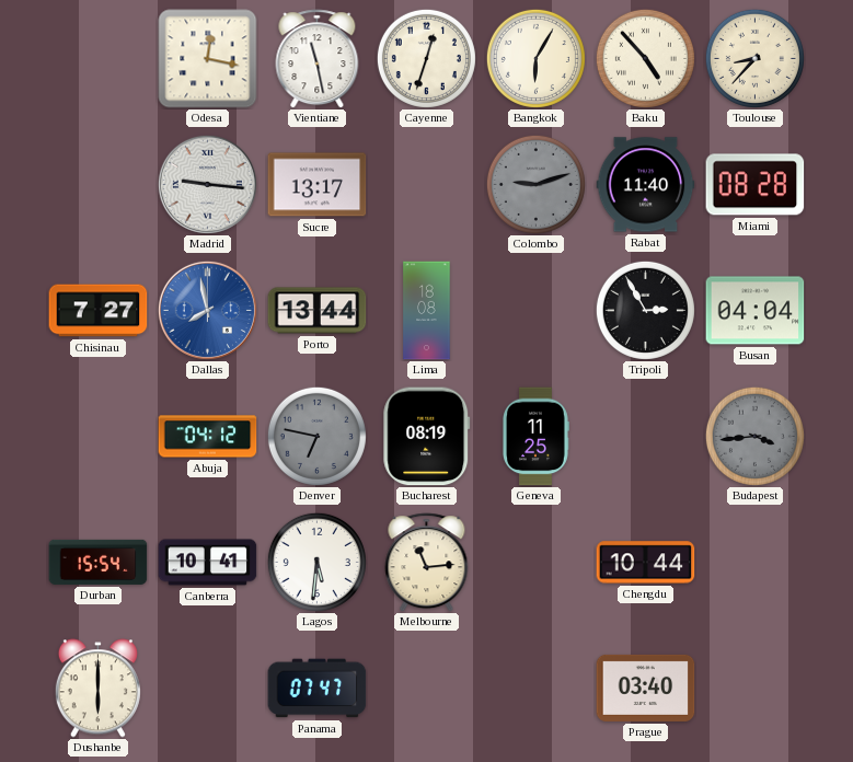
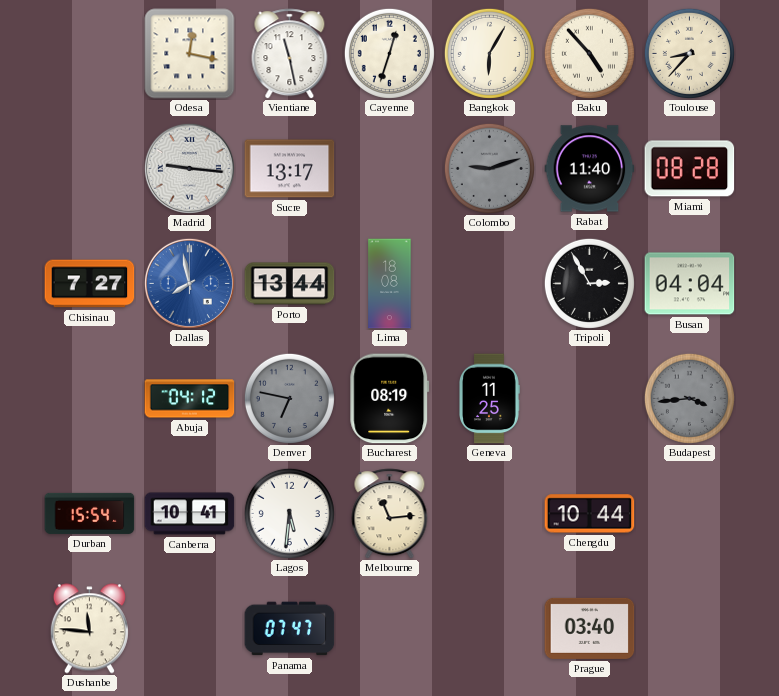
Dushanbe: 6:00 -> 11:46 (89, 629)
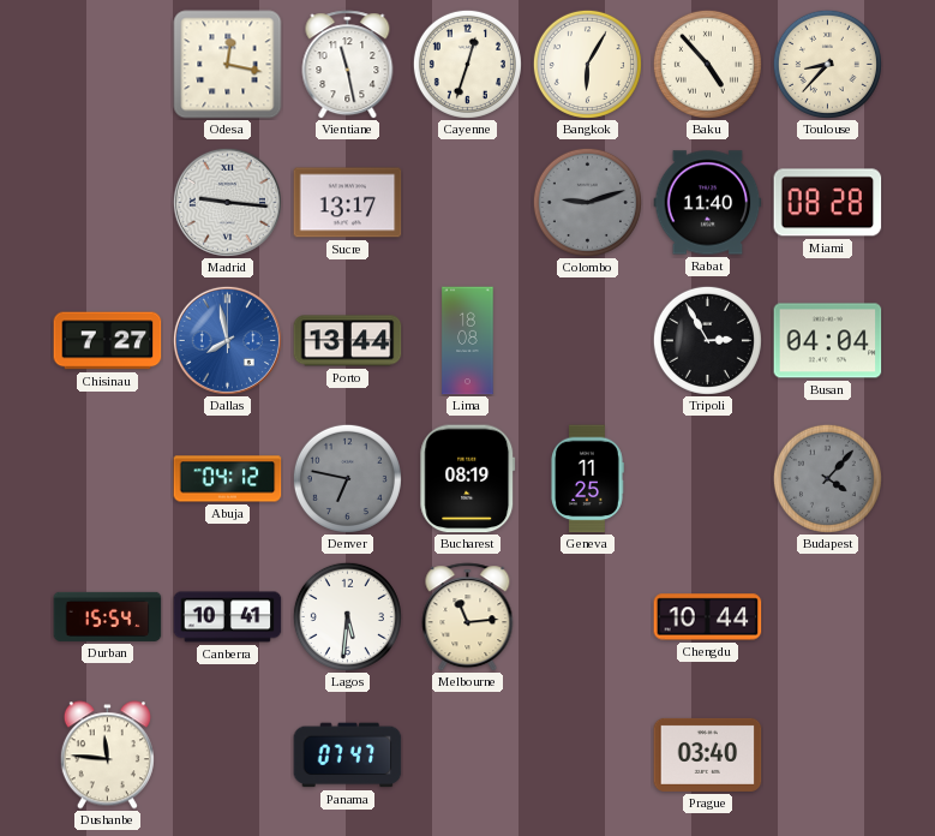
Budapest: 3:44 -> 4:07 (827, 478)
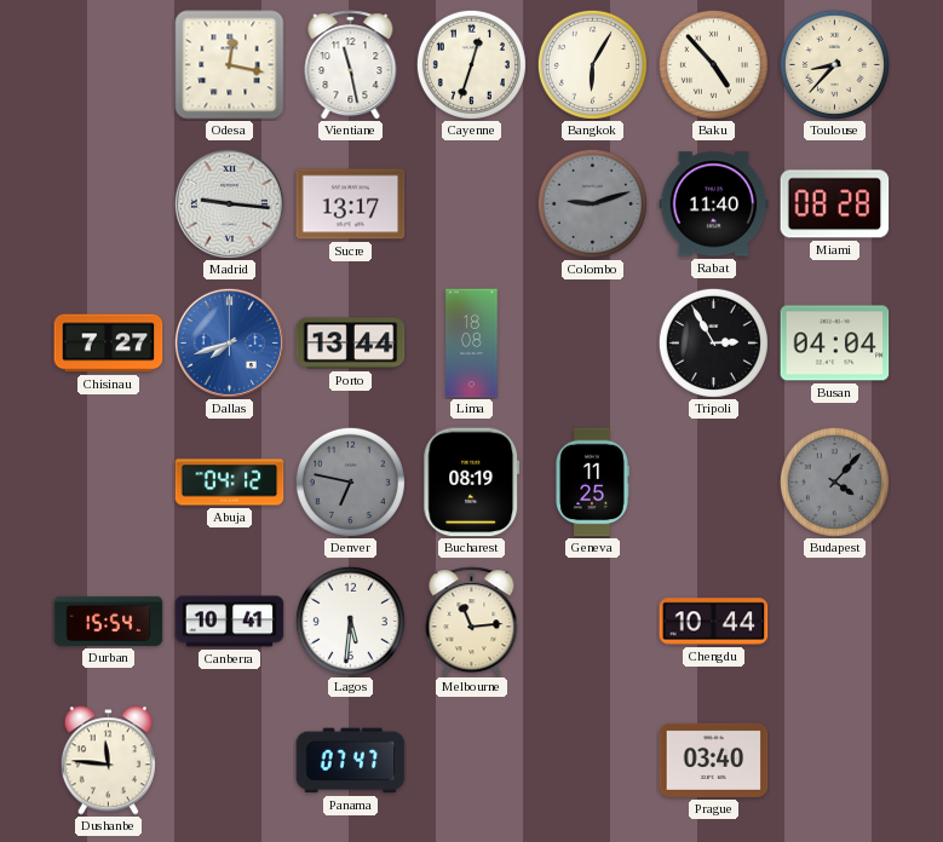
Dallas: 7:58 -> 7:42 (229, 342)
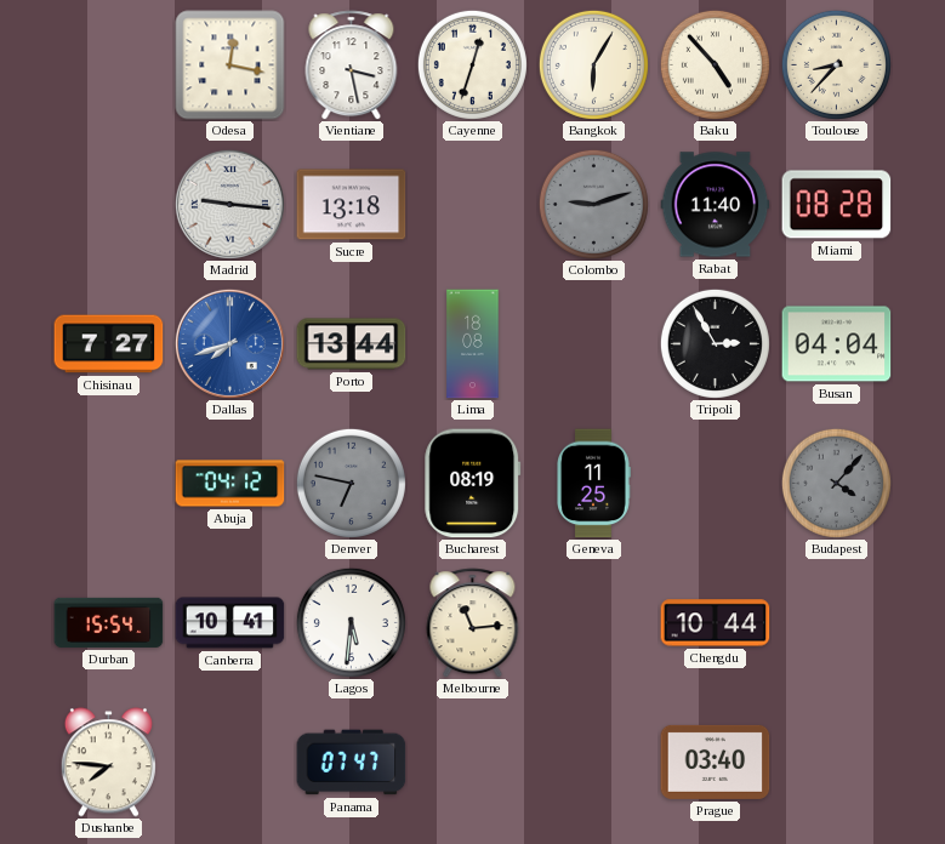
Vientiane: 11:28 -> 3:28 (352, 65)
Sucre: 13:17 -> 13:18 (352, 205)
Dushanbe: 11:46 -> 7:46 (108, 763)
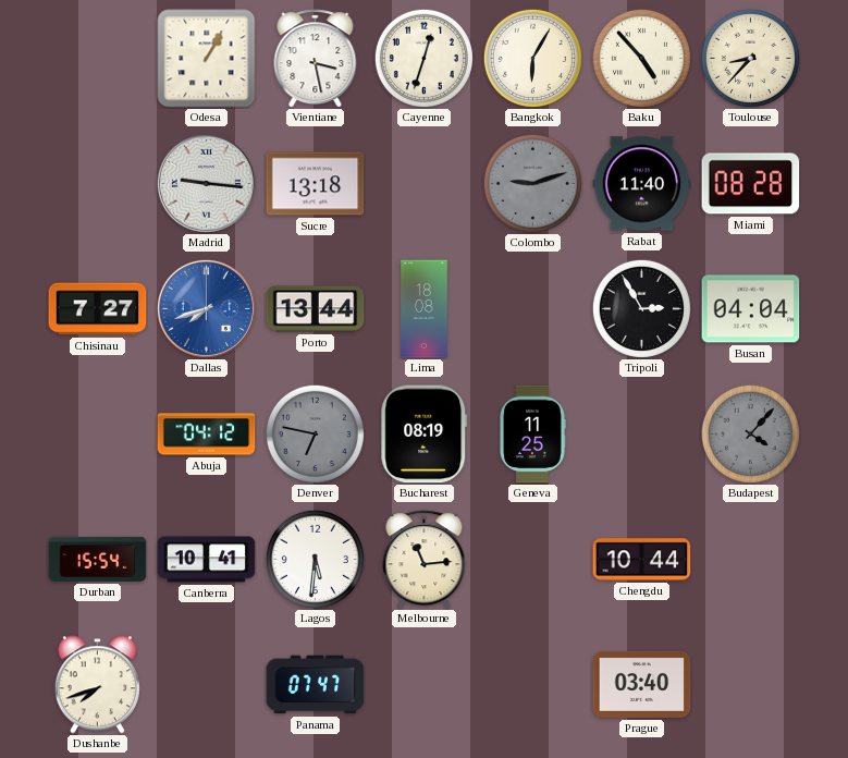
Odesa: 12:17 -> 1:05 (207, 59)
Dushanbe: 7:46 -> 7:42 (97, 685)
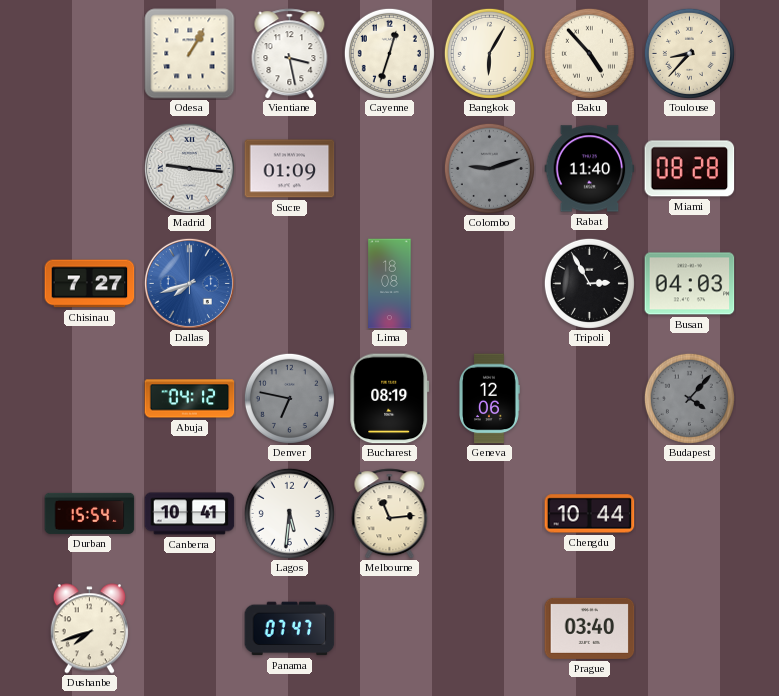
Sucre: 13:18 -> 01:09 (290, 169)
Porto: 13:44 -> none (316, 309)
Busan: 04:04 -> 04:03 (690, 284)
Geneva: 11:25 -> 12:06 (490, 399)
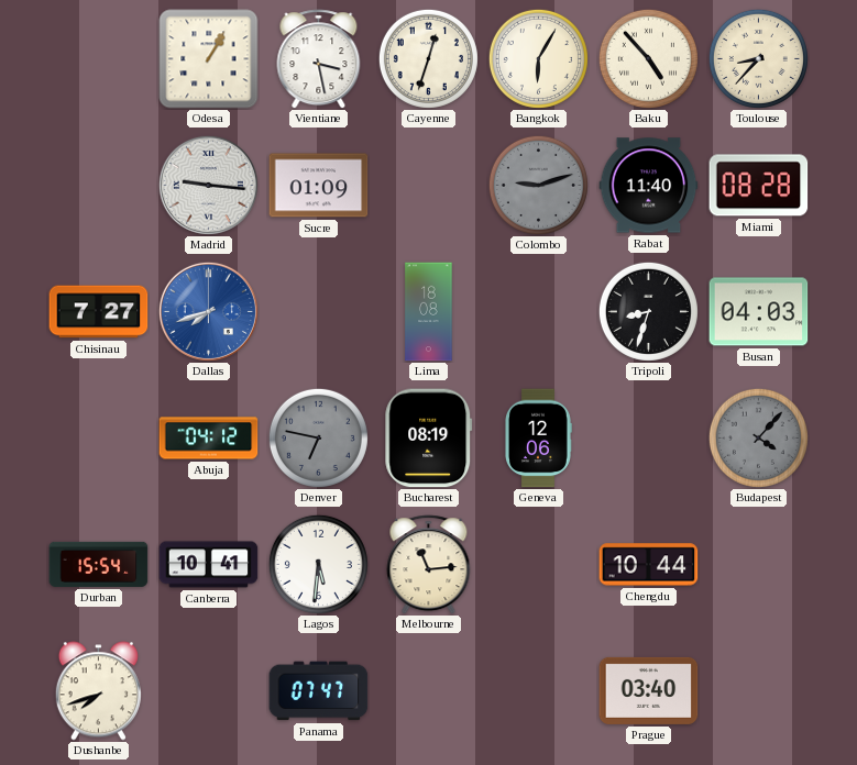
Tripoli: 2:55 -> 8:33 (648, 311)
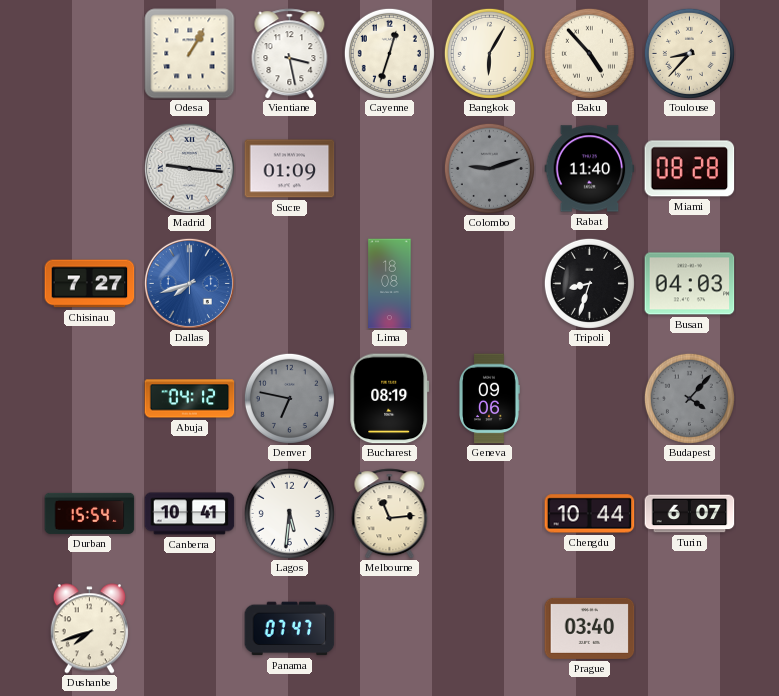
Geneva: 12:06 -> 09:06 (490, 399)
Turin: none -> 6:07 (690, 514)
